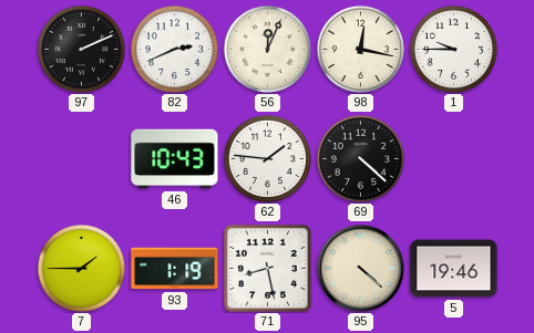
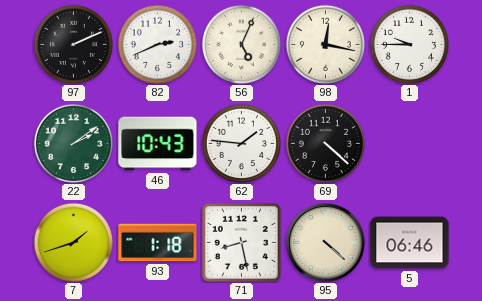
56: 12:04 -> 5:04 (241, 44)
22: none -> 2:09 (73, 143)
7: 1:45 -> 1:42 (73, 242)
93: 1:19 -> 1:18 (158, 243)
5: 19:46 -> 06:46 (410, 243)
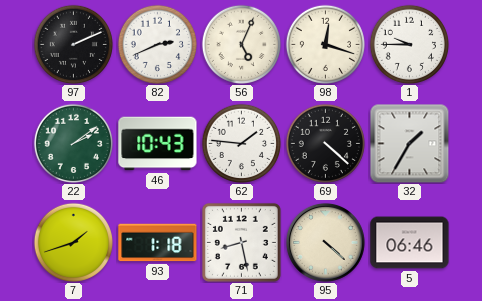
98: 12:17 -> 12:18 (325, 44)
32: none -> 1:35 (409, 143)
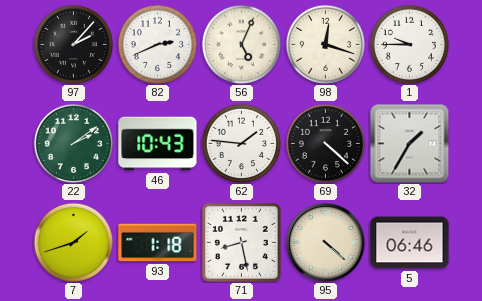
97: 2:11 -> 2:07 (73, 44)
